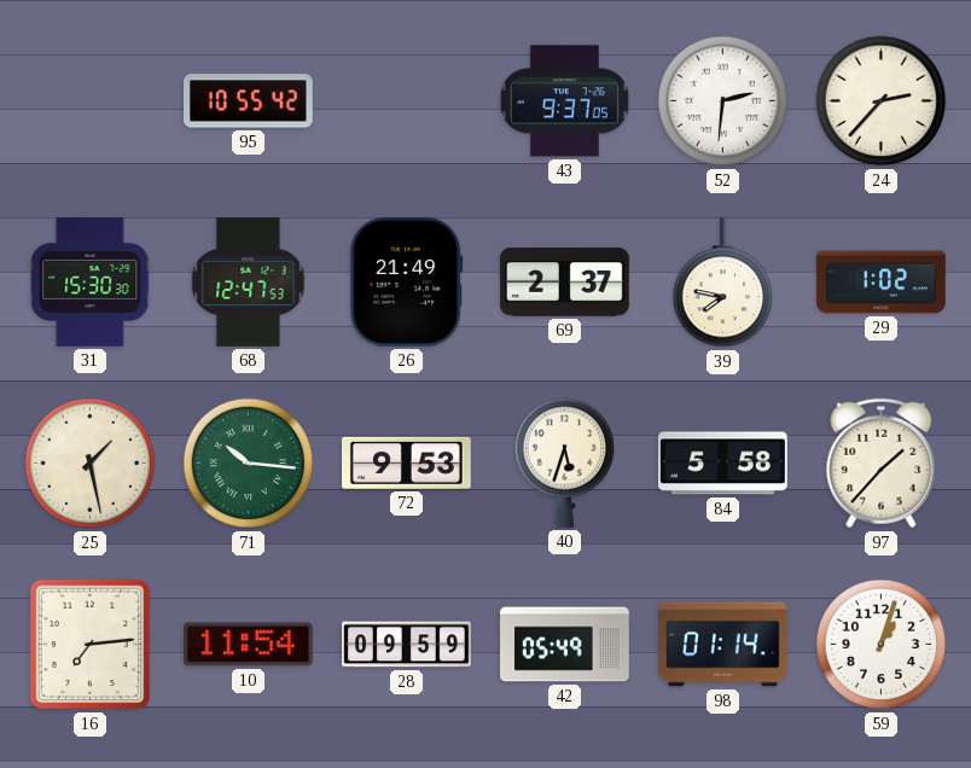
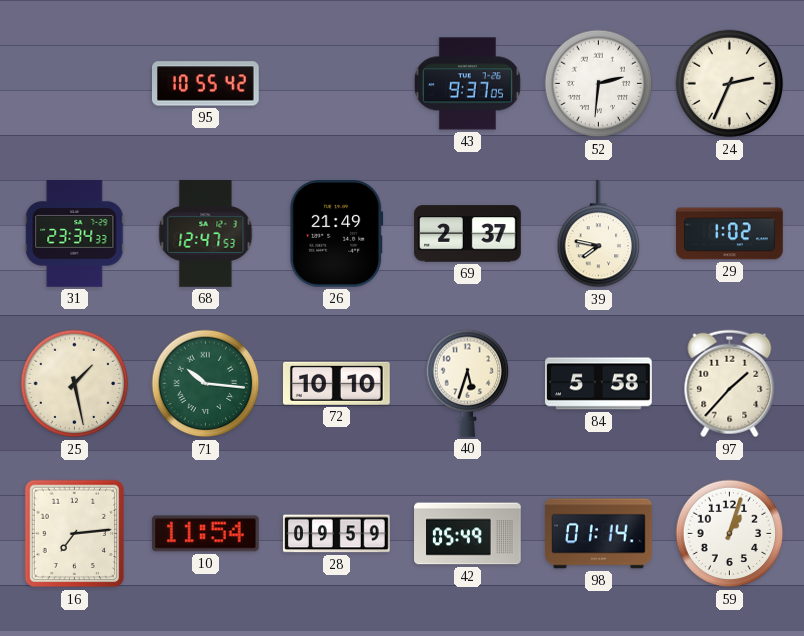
24: 2:37 -> 2:34 (730, 84)
31: 15:30 -> 23:34 (75, 234)
72: 9:53 -> 10:10 (337, 383)
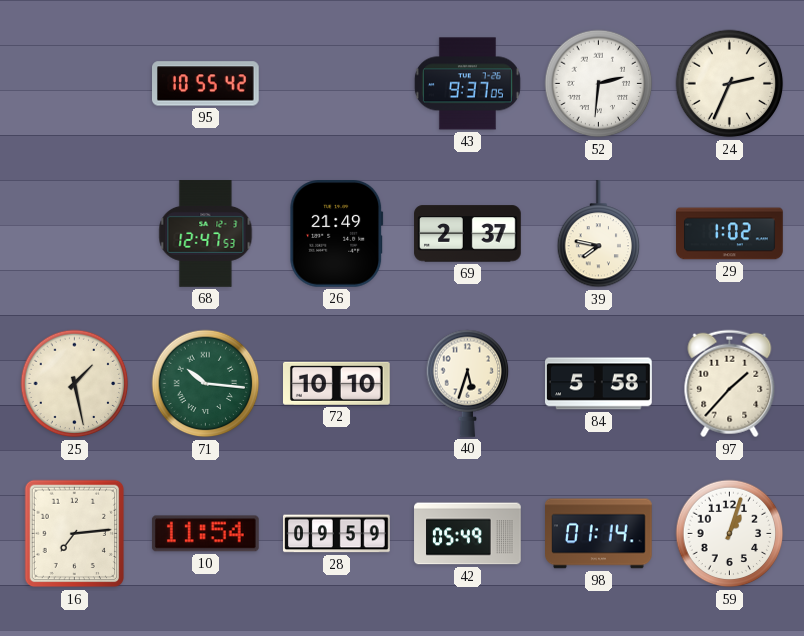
31: 23:34 -> none (75, 234)
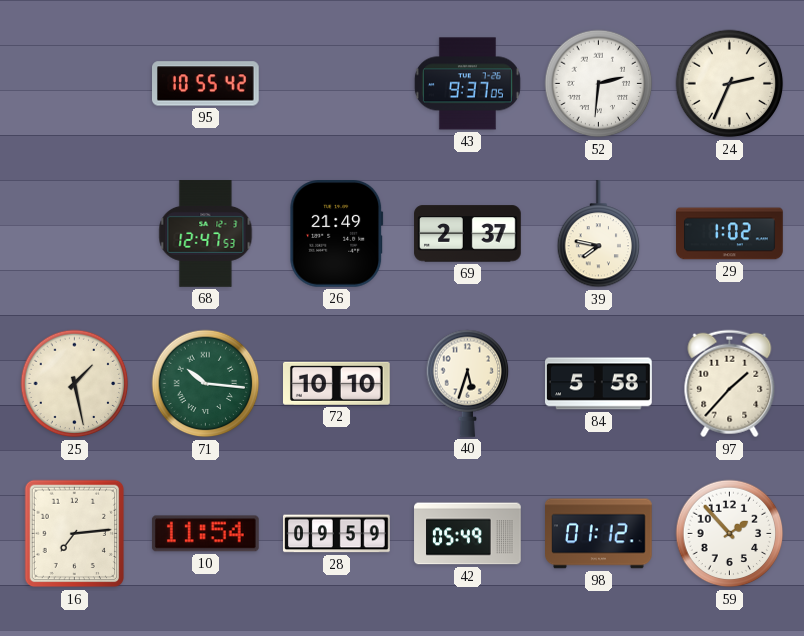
98: 01:14 -> 01:12 (599, 534)
59: 1:03 -> 1:53 (730, 534)
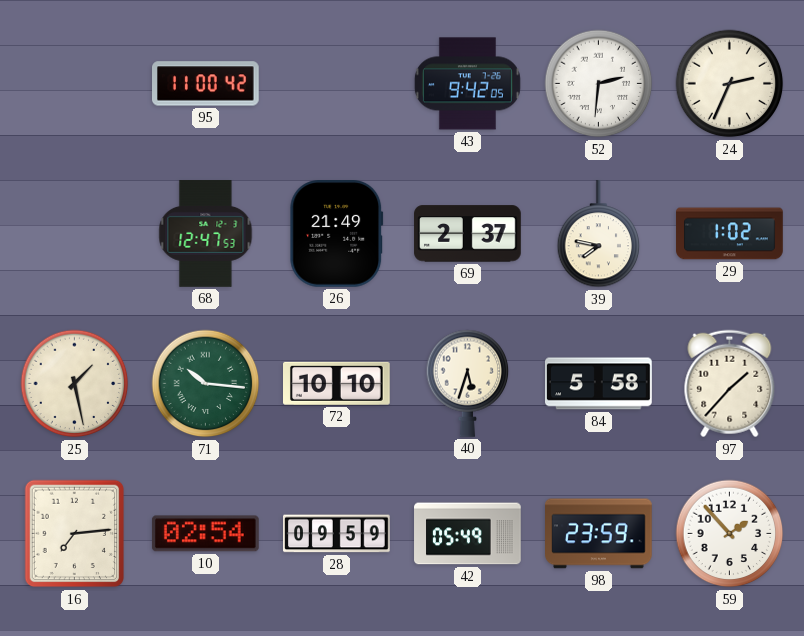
95: 10:55 -> 11:00 (206, 84)
43: 9:37 -> 9:42 (467, 84)
10: 11:54 -> 02:54 (205, 534)
98: 01:12 -> 23:59 (599, 534)
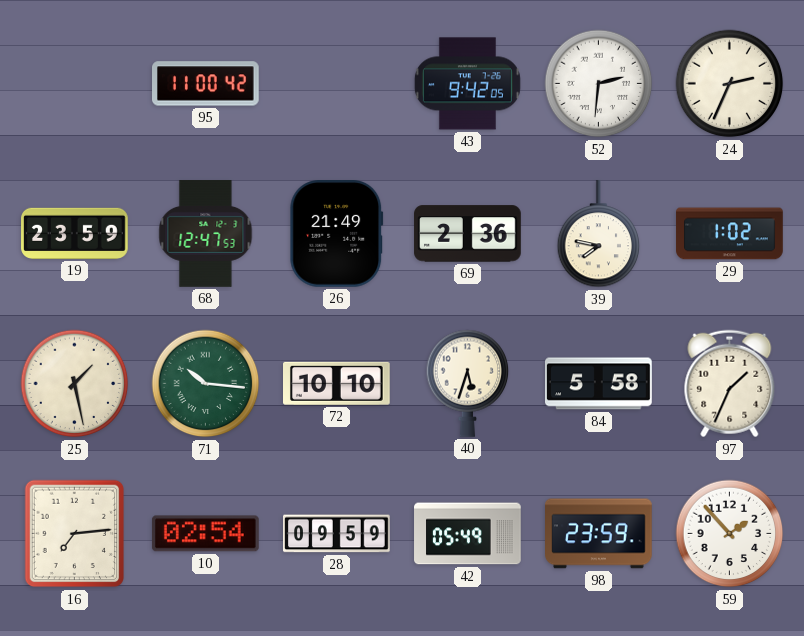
19: none -> 23:59 (75, 233)
69: 2:37 -> 2:36 (468, 234)
97: 1:37 -> 1:34 (730, 384)
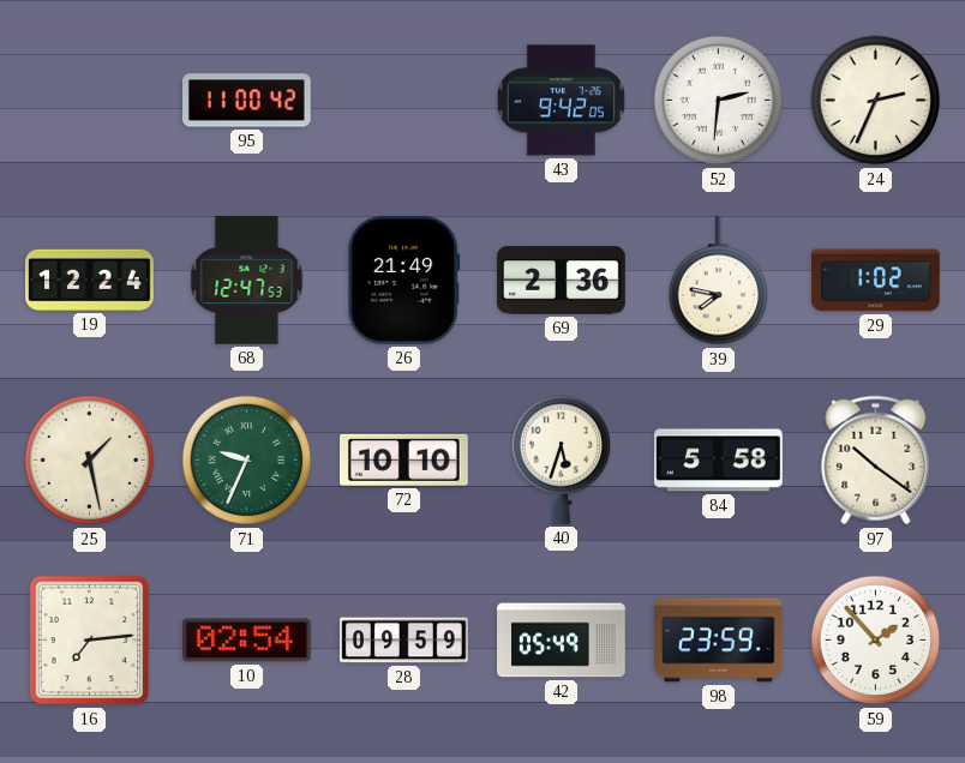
19: 23:59 -> 12:24 (90, 280)
71: 10:16 -> 9:34 (247, 461)
97: 1:34 -> 10:21 (876, 461)
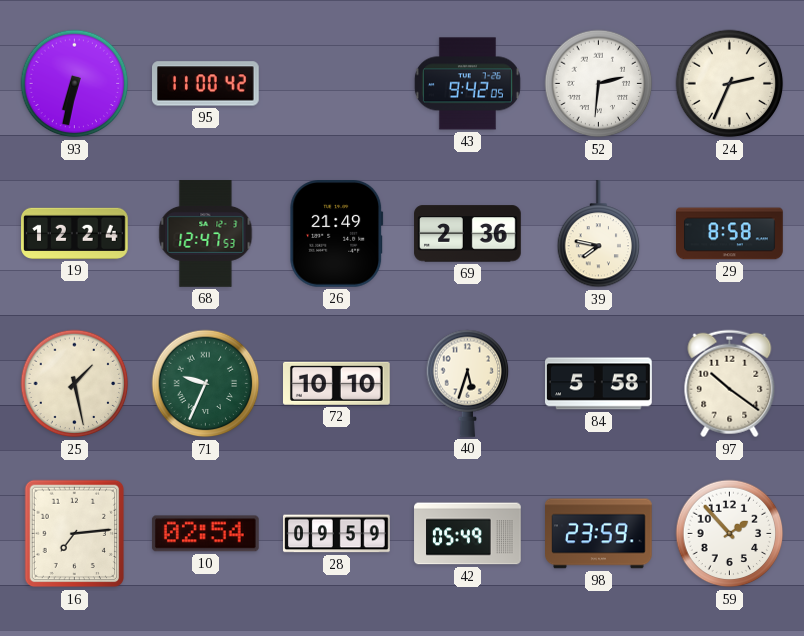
93: none -> 6:32 (75, 84)
29: 1:02 -> 8:58 (730, 234)
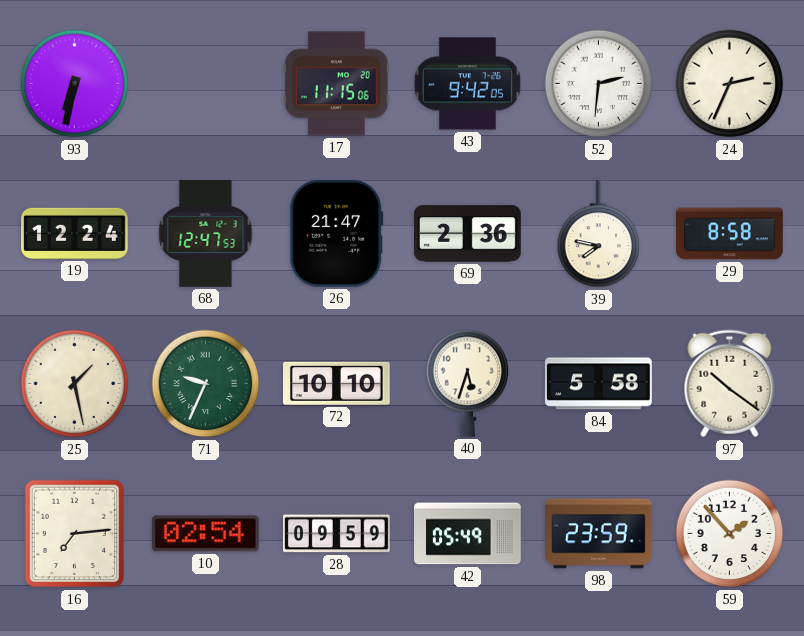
95: 11:00 -> none (206, 84)
17: none -> 11:15 (337, 84)
26: 21:49 -> 21:47 (337, 234)
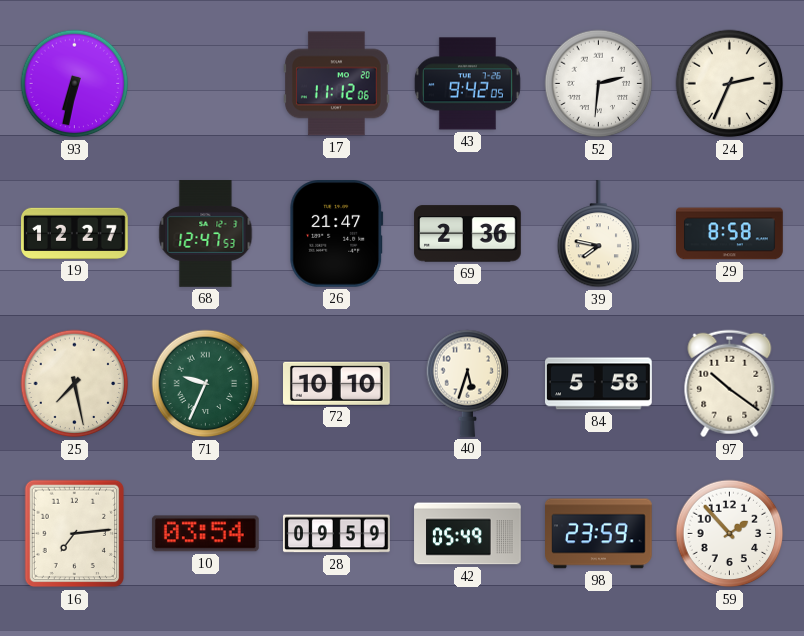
17: 11:15 -> 11:12 (337, 84)
19: 12:24 -> 12:27 (75, 233)
25: 1:28 -> 7:28 (75, 384)
10: 02:54 -> 03:54 (205, 534)
